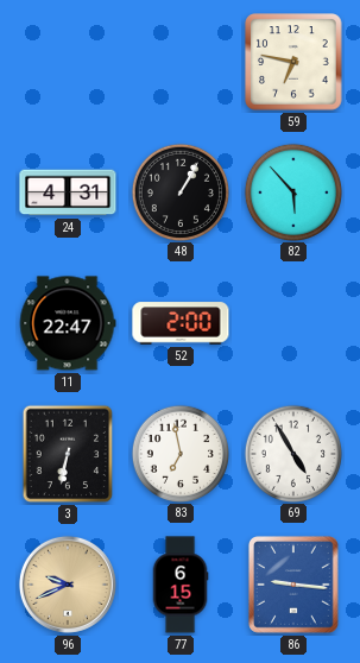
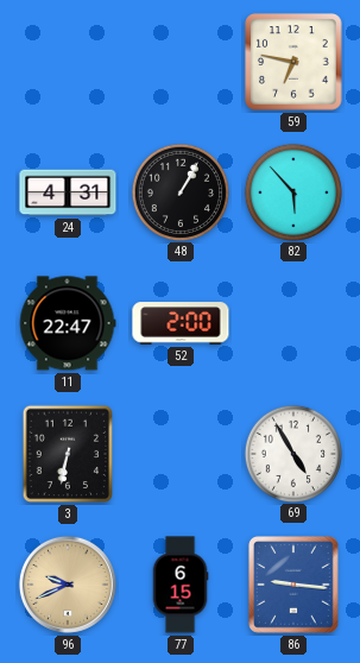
83: 6:58 -> none (179, 453)
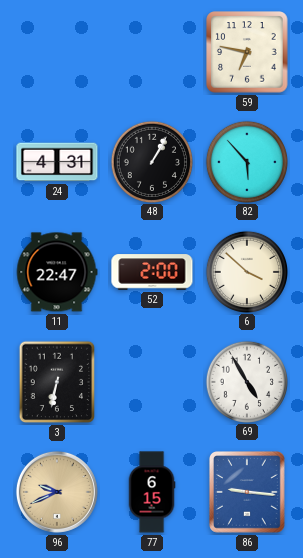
6: none -> 3:52 (246, 271)
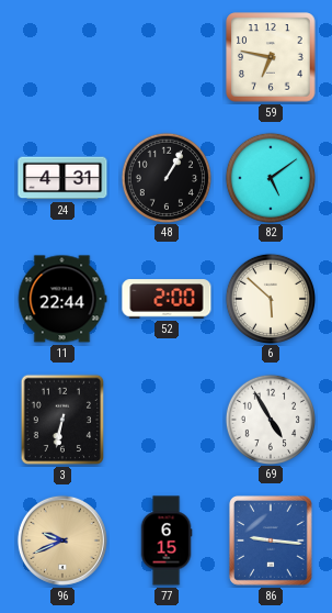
82: 5:53 -> 5:09 (270, 177)
11: 22:47 -> 22:44 (62, 299)
6: 3:52 -> 5:52 (270, 298)
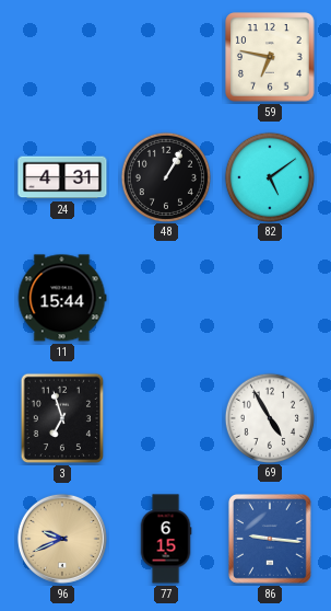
11: 22:44 -> 15:44 (62, 298)
52: 2:00 -> none (167, 299)
6: 5:52 -> none (270, 298)
3: 6:32 -> 6:57 (62, 418)
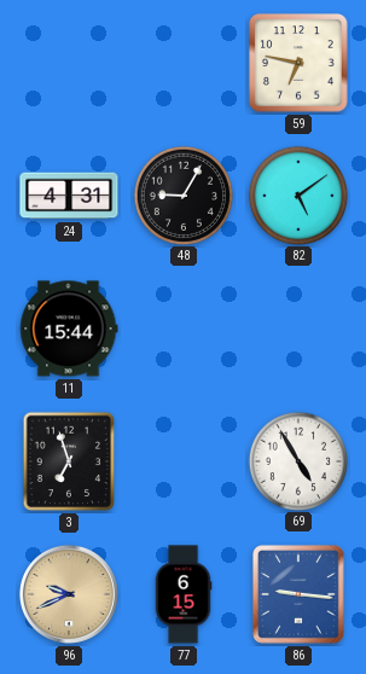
48: 1:05 -> 9:05 (182, 194)
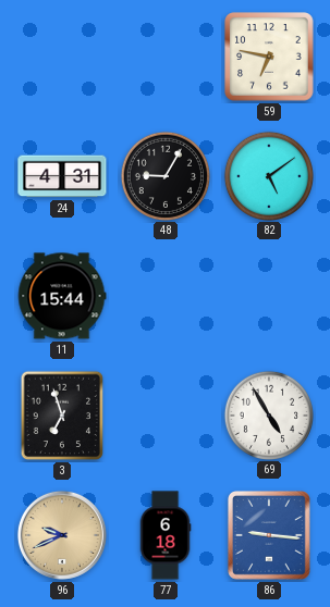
77: 6:15 -> 6:18 (166, 535)
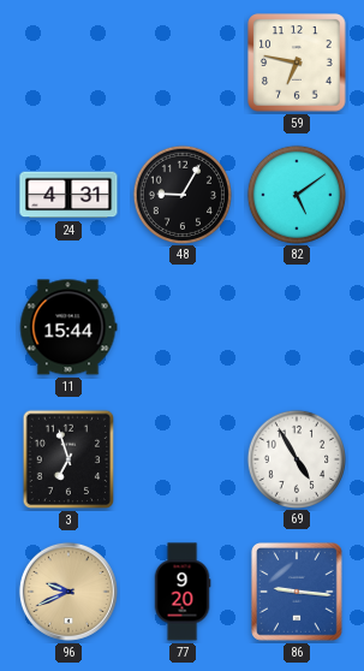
77: 6:18 -> 9:20 (183, 592)
